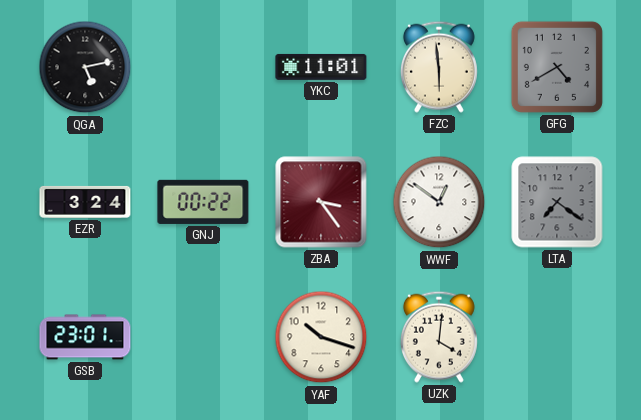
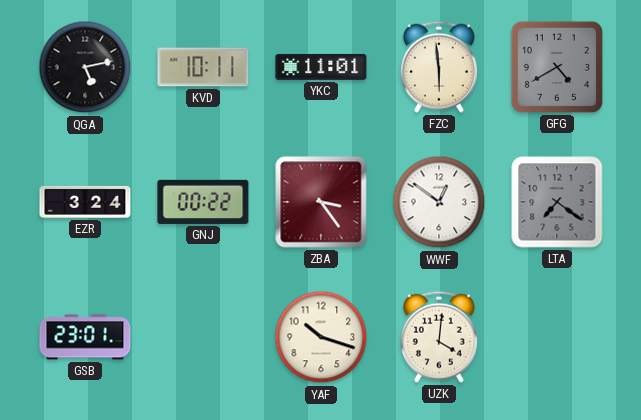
KVD: none -> 10:11 (203, 67)
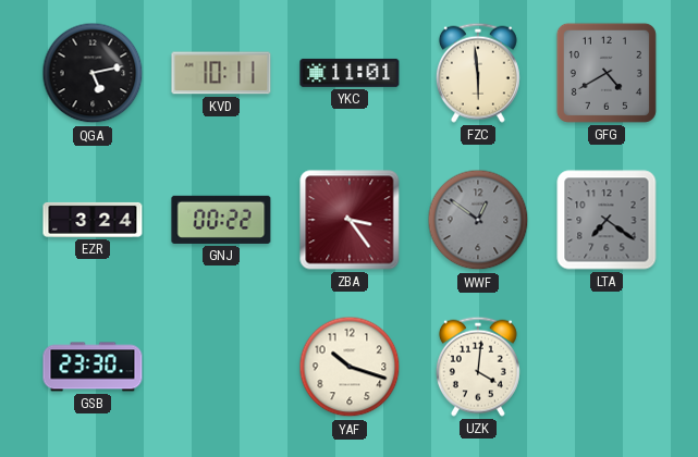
WWF dial: white -> grey (478, 220)
GSB: 23:01 -> 23:30 (93, 367)
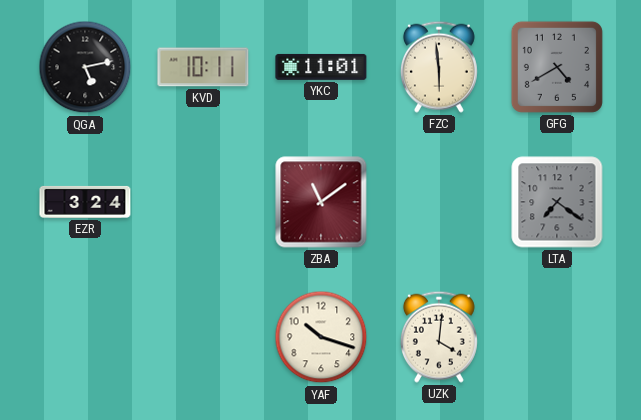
GNJ: 00:22 -> none (221, 220)
ZBA: 3:24 -> 11:09 (321, 202)
WWF: 12:51 -> none (478, 220)
GSB: 23:30 -> none (93, 367)
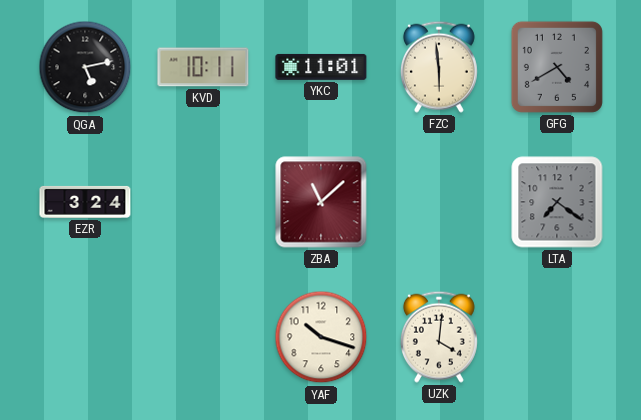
ZBA: 11:09 -> 11:08 (321, 202)
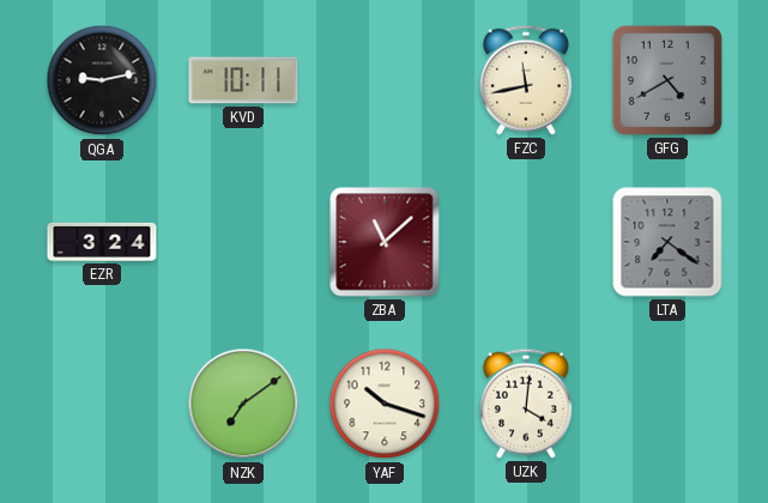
QGA: 5:13 -> 9:13 (102, 80)
YKC: 11:01 -> none (321, 67)
FZC: 5:59 -> 11:43 (526, 80)
NZK: none -> 7:09 (243, 404)
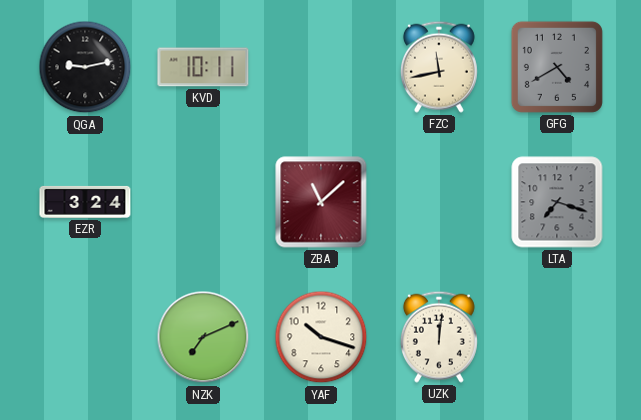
LTA: 7:21 -> 7:18 (557, 202)
NZK: 7:09 -> 7:11 (203, 337)
UZK: 4:01 -> 12:01 (439, 337)
